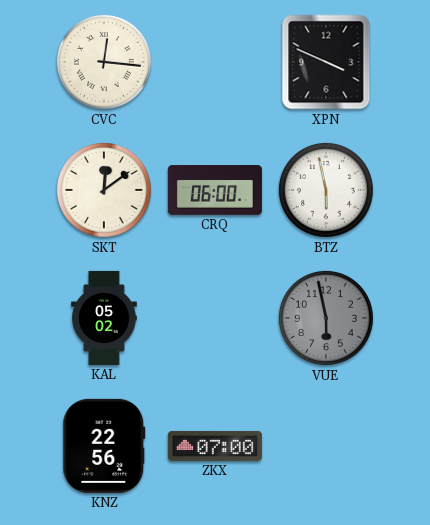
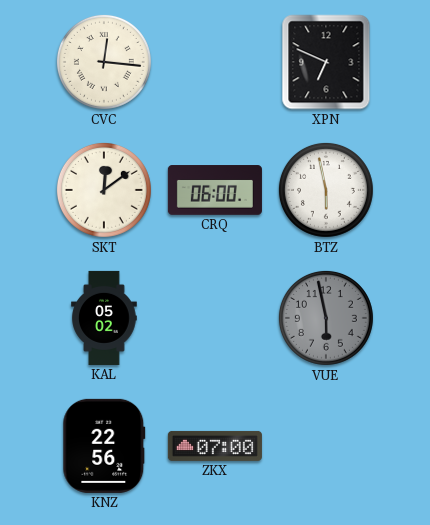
XPN: 3:49 -> 6:49 (326, 62)
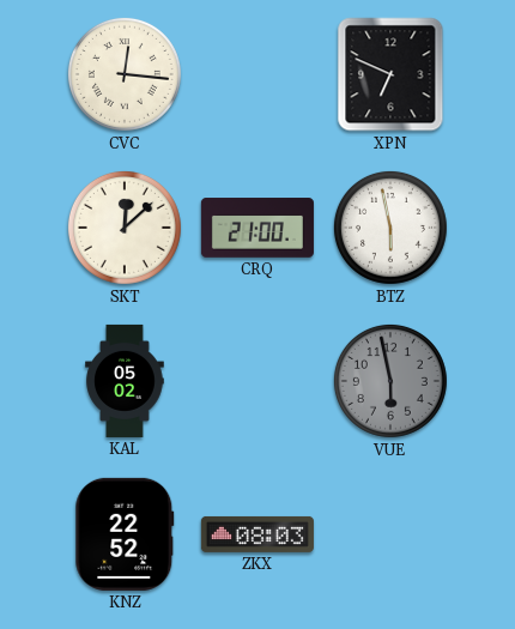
SKT: 12:09 -> 12:08 (125, 228)
CRQ: 06:00 -> 21:00 (257, 228)
KNZ: 22:56 -> 22:52 (125, 534)
ZKX: 07:00 -> 08:03 (257, 534)
